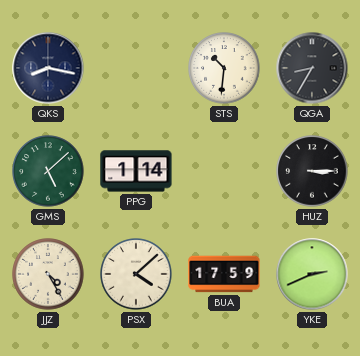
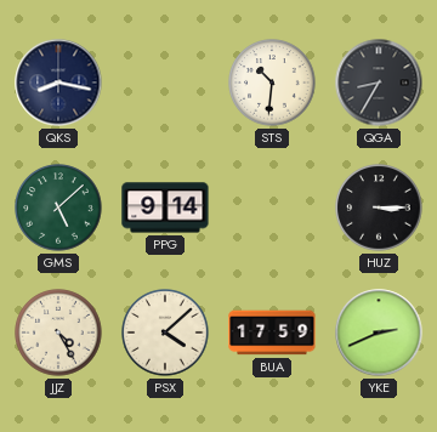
PPG: 1:14 -> 9:14 (165, 208)
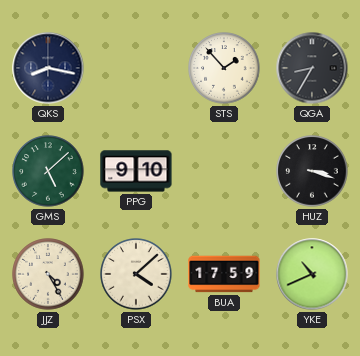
STS: 10:31 -> 1:53 (224, 68)
PPG: 9:14 -> 9:10 (136, 171)
HUZ: 3:15 -> 3:18 (312, 171)
YKE: 2:41 -> 10:41 (312, 274)
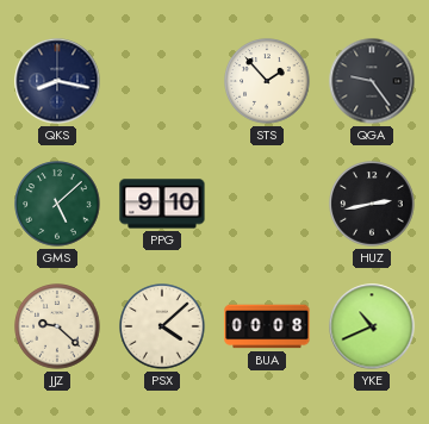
QGA: 8:35 -> 9:24 (372, 81)
HUZ: 3:18 -> 2:43 (372, 204)
JJZ: 4:25 -> 9:22 (57, 326)
BUA: 17:59 -> 00:08 (267, 326)
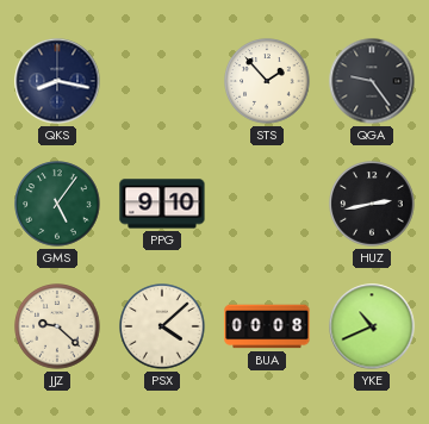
GMS: 5:08 -> 5:06 (57, 204)
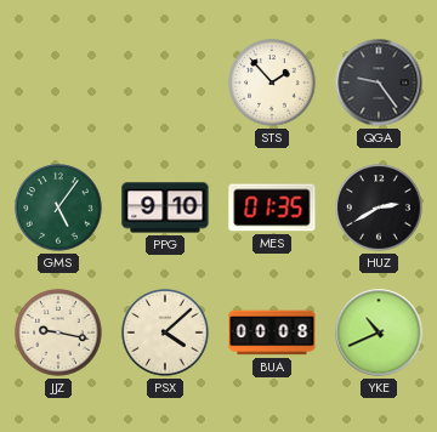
QKS: 8:17 -> none (57, 81)
MES: none -> 01:35 (272, 208)
HUZ: 2:43 -> 2:40 (379, 208)
JJZ: 9:22 -> 9:17 (58, 332)
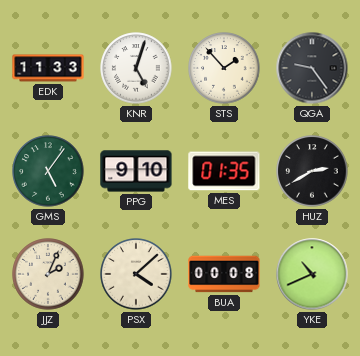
EDK: none -> 11:33 (48, 68)
KNR: none -> 5:03 (136, 68)
JJZ: 9:17 -> 2:04 (48, 274)
